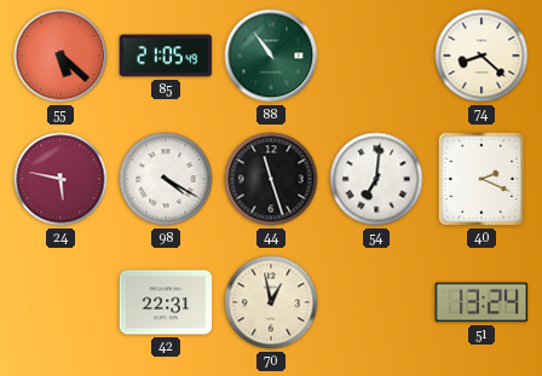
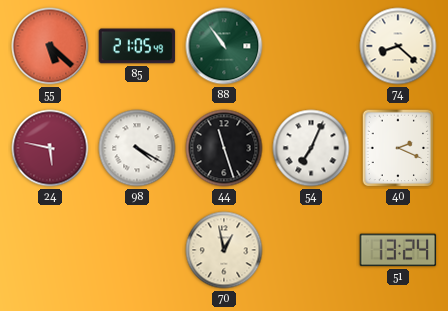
54: 7:01 -> 7:04 (311, 148)
42: 22:31 -> none (166, 302)
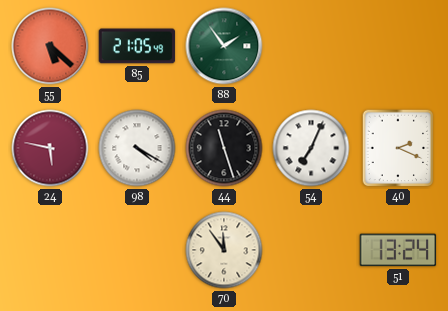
88: 10:54 -> 1:54 (224, 46)
74: 8:22 -> none (398, 46)
70: 12:58 -> 11:54 (224, 250)
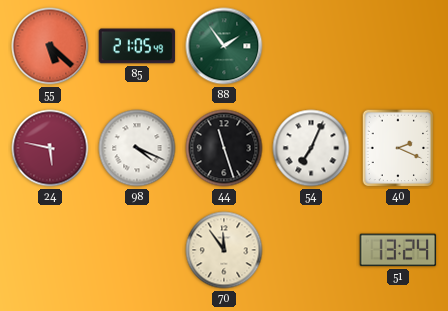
98: 4:20 -> 4:19 (137, 148)
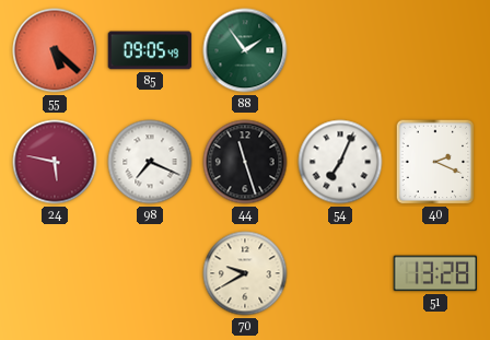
85: 21:05 -> 09:05 (150, 50)
98: 4:19 -> 7:19 (150, 162)
70: 11:54 -> 9:40 (245, 273)
51: 13:24 -> 13:28 (435, 273)
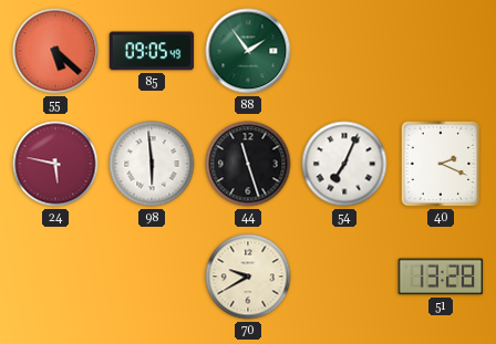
98: 7:19 -> 5:59 (152, 164)
